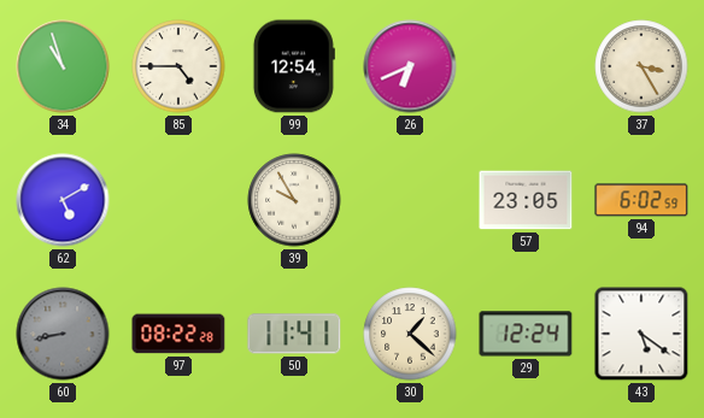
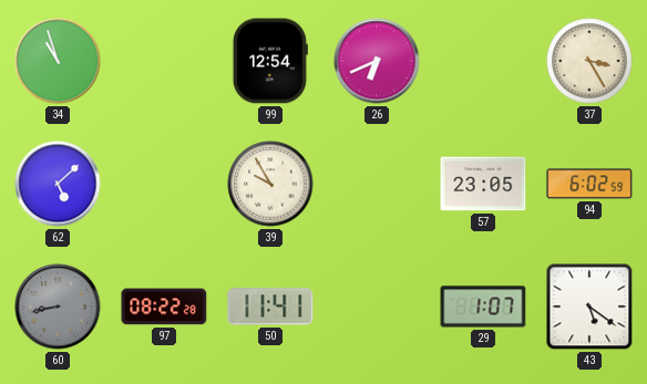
85: 4:45 -> none (178, 66)
62: 5:10 -> 5:08 (58, 184)
30: 1:22 -> none (410, 334)
29: 12:24 -> 1:07 (483, 307)
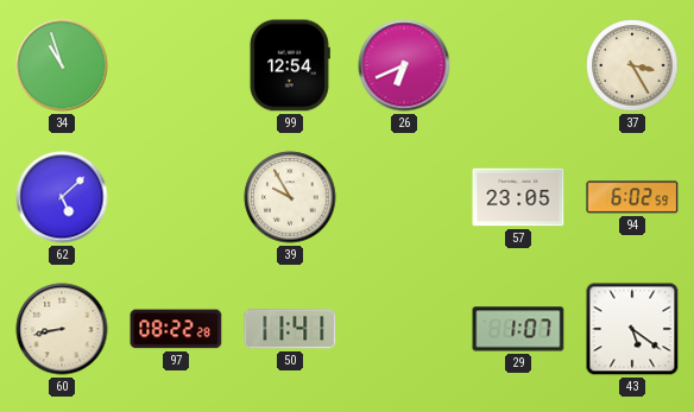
60 dial: grey -> cream (62, 329)
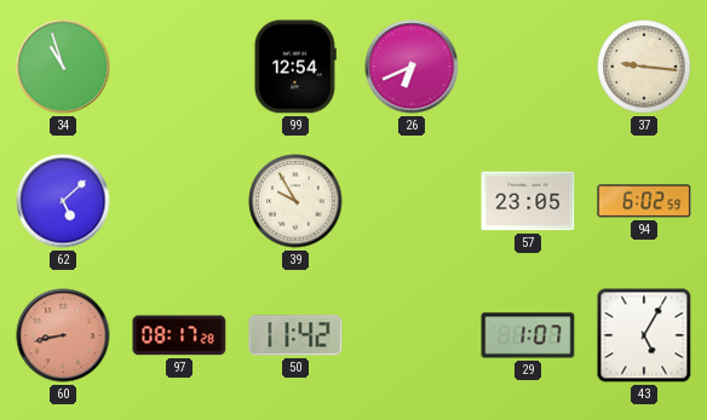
37: 3:25 -> 9:16 (644, 67)
60 dial: cream -> salmon (63, 335)
97: 08:22 -> 08:17 (179, 335)
50: 11:41 -> 11:42 (295, 335)
43: 5:21 -> 5:05 (644, 335)
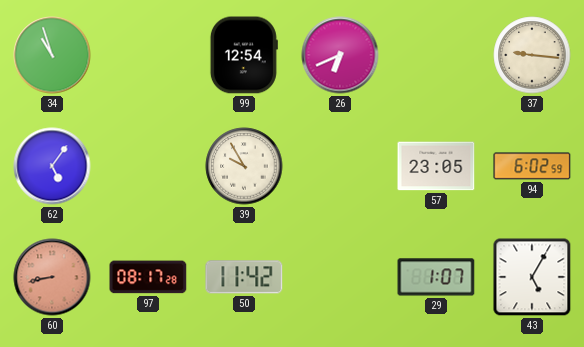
62: 5:08 -> 5:06 (52, 166)
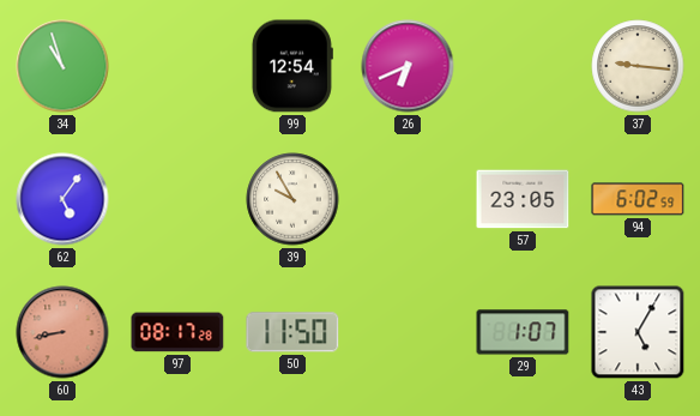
50: 11:42 -> 11:50 (292, 332)
